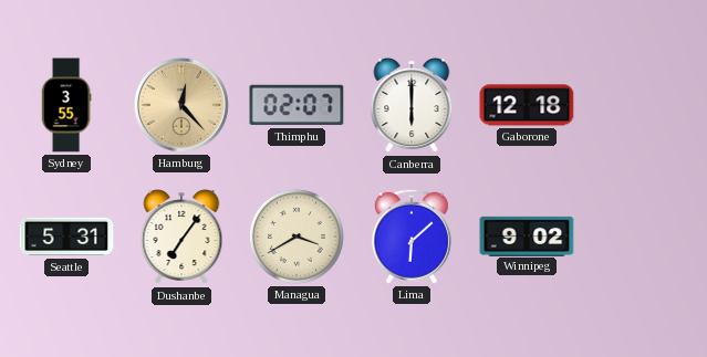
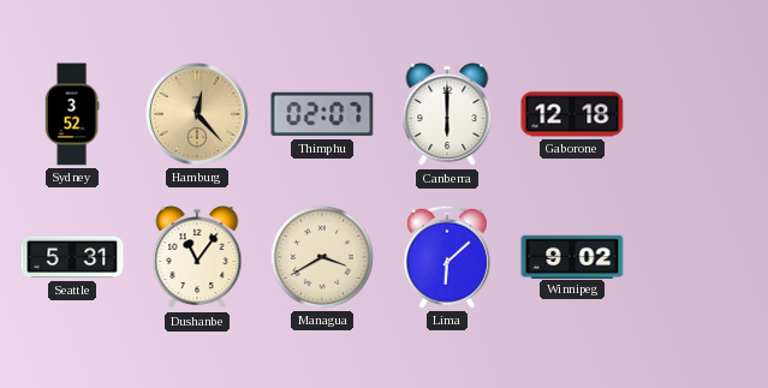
Sydney: 3:55 -> 3:52 (72, 114)
Dushanbe: 7:06 -> 11:06 (197, 258)
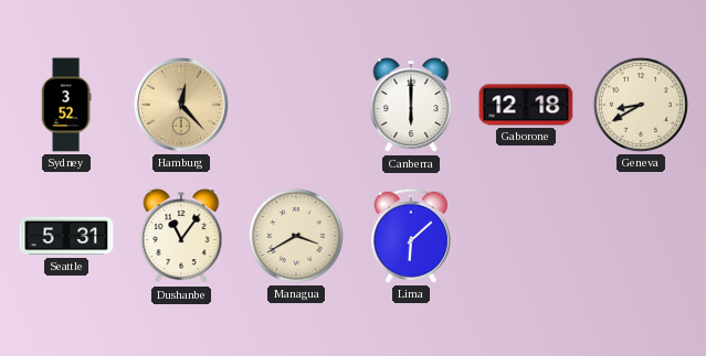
Thimphu: 02:07 -> none (322, 114)
Geneva: none -> 8:40 (641, 105)
Winnipeg: 9:02 -> none (572, 256)
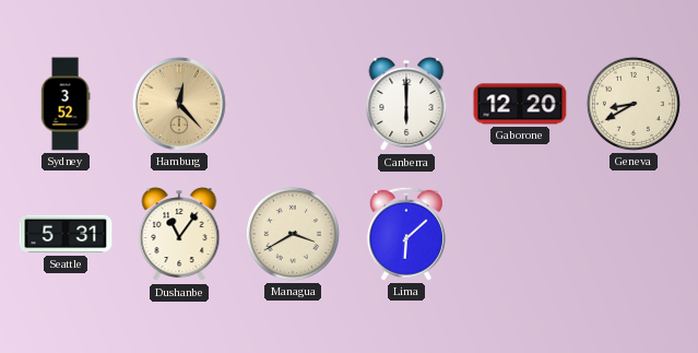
Gaborone: 12:18 -> 12:20 (520, 104)
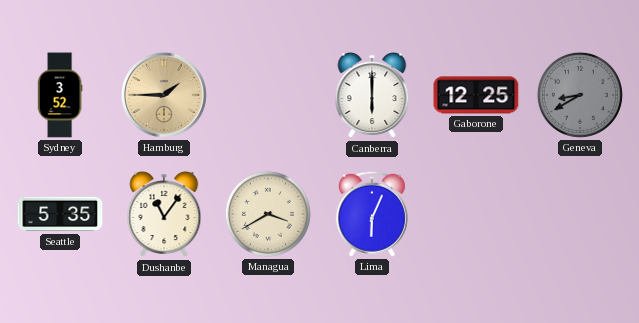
Hamburg: 12:23 -> 1:45 (164, 95)
Gaborone: 12:20 -> 12:25 (476, 95)
Geneva dial: cream -> grey (580, 95)
Seattle: 5:31 -> 5:35 (60, 214)
Lima: 6:08 -> 6:04 (372, 214)
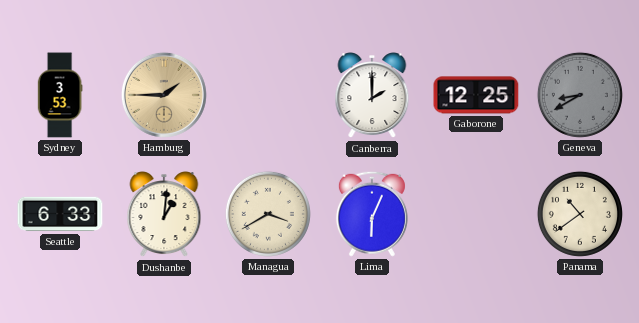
Sydney: 3:52 -> 3:53 (60, 95)
Canberra: 6:00 -> 2:00 (372, 96)
Seattle: 5:35 -> 6:33 (60, 214)
Dushanbe: 11:06 -> 1:01 (164, 215)
Panama: none -> 10:39 (580, 214)
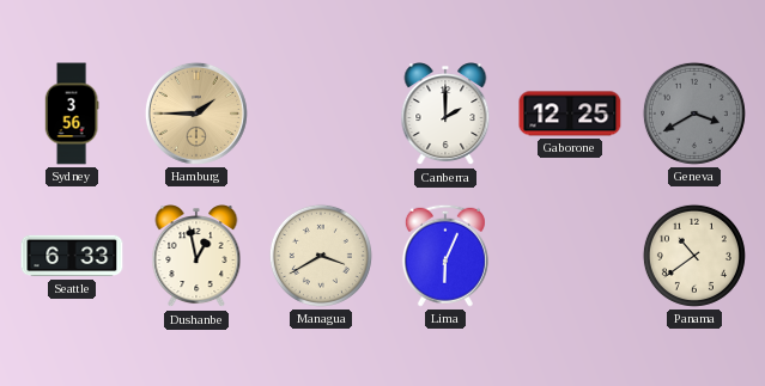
Sydney: 3:53 -> 3:56 (72, 114)
Geneva: 8:40 -> 3:40 (694, 114)
Dushanbe: 1:01 -> 12:58 (196, 257)
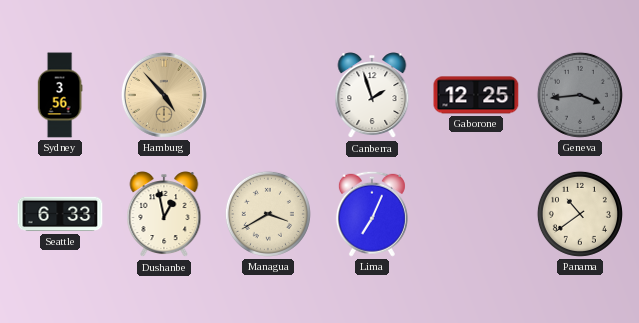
Hamburg: 1:45 -> 4:53 (164, 95)
Canberra: 2:00 -> 1:57 (372, 96)
Geneva: 3:40 -> 3:44 (580, 95)
Lima: 6:04 -> 7:04 (372, 214)
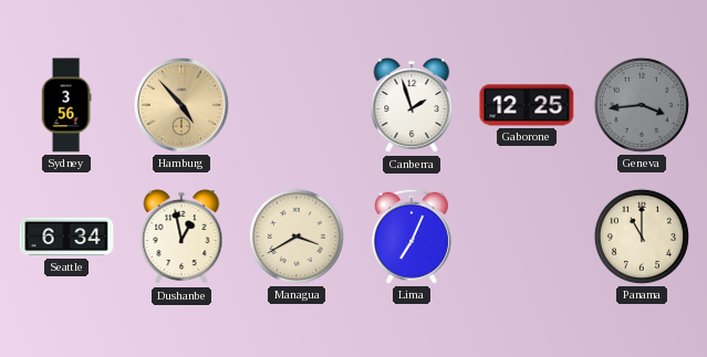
Seattle: 6:33 -> 6:34 (66, 237)
Panama: 10:39 -> 11:00 (642, 237)
